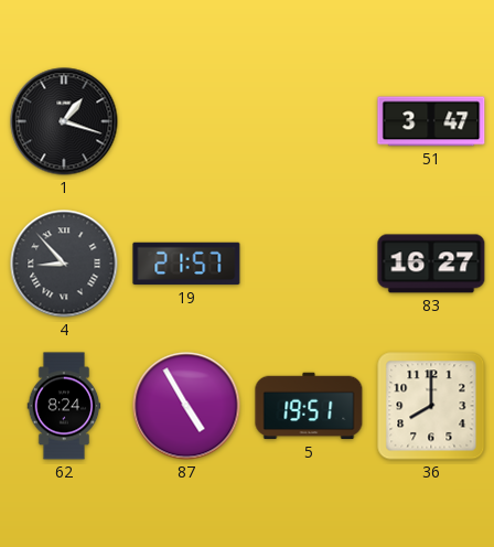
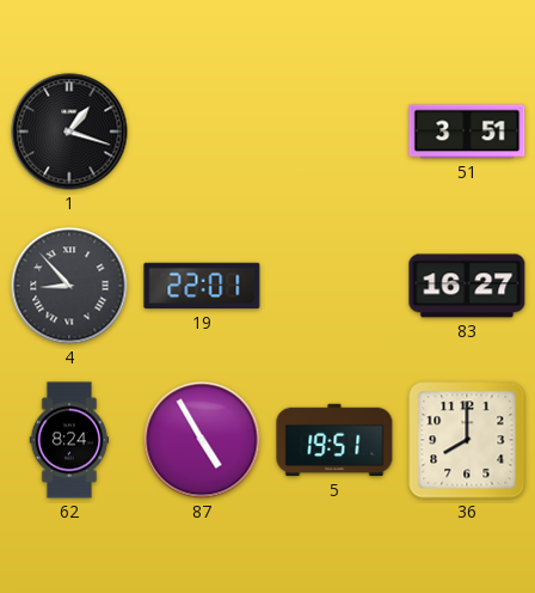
51: 3:47 -> 3:51 (467, 132)
19: 21:57 -> 22:01 (202, 286)
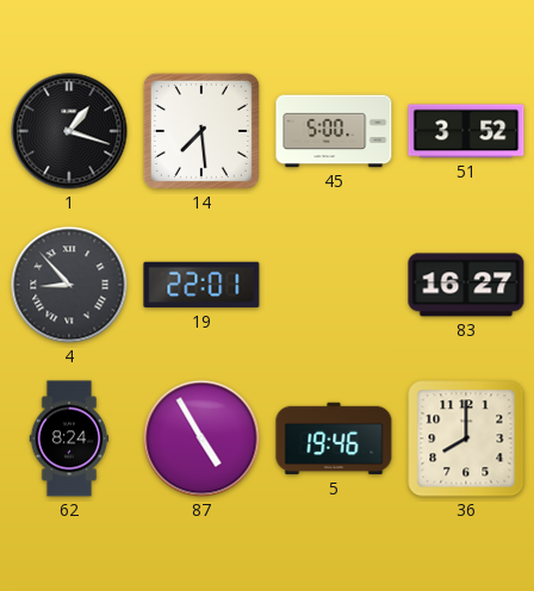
14: none -> 7:29 (201, 131)
45: none -> 5:00 (334, 131)
51: 3:51 -> 3:52 (466, 131)
5: 19:51 -> 19:46 (334, 438)
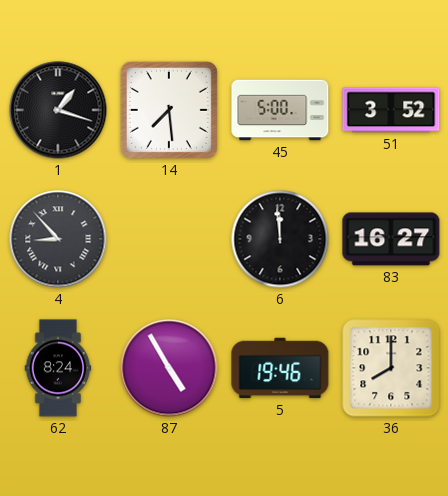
19: 22:01 -> none (201, 285)
6: none -> 11:59 (280, 239)
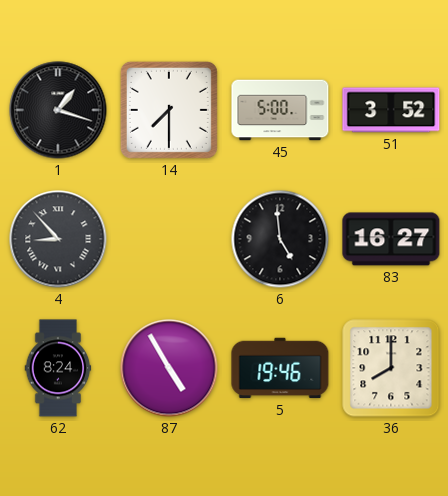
14: 7:29 -> 7:30 (169, 110)
6: 11:59 -> 4:59 (280, 239)
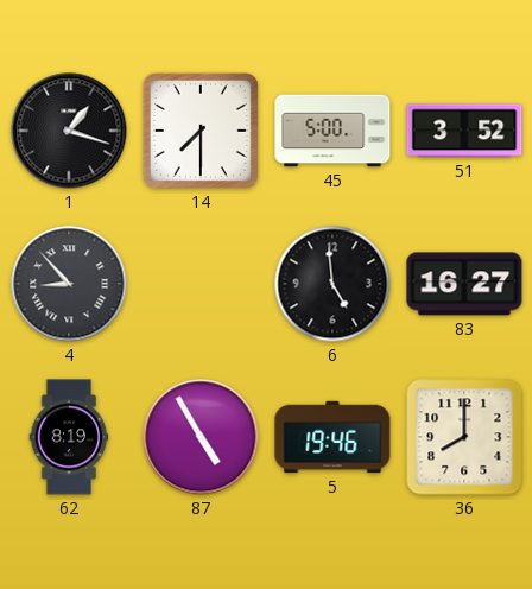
62: 8:24 -> 8:19 (69, 437)
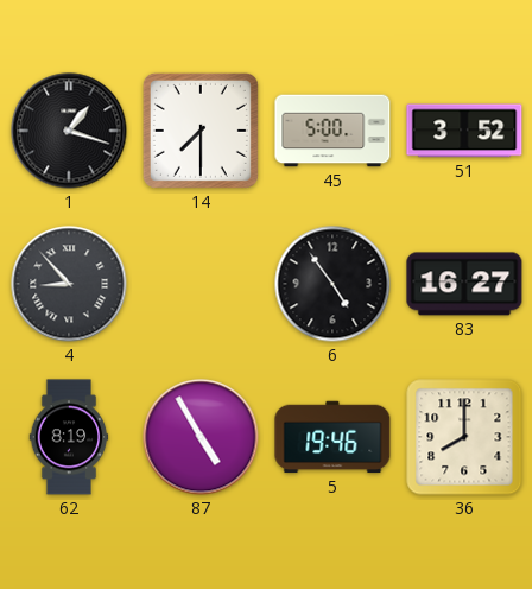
6: 4:59 -> 4:54 (332, 284)
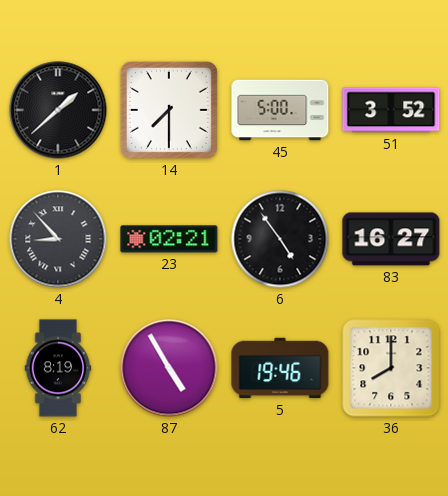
1: 1:18 -> 1:38 (58, 110)
23: none -> 02:21 (169, 239)
